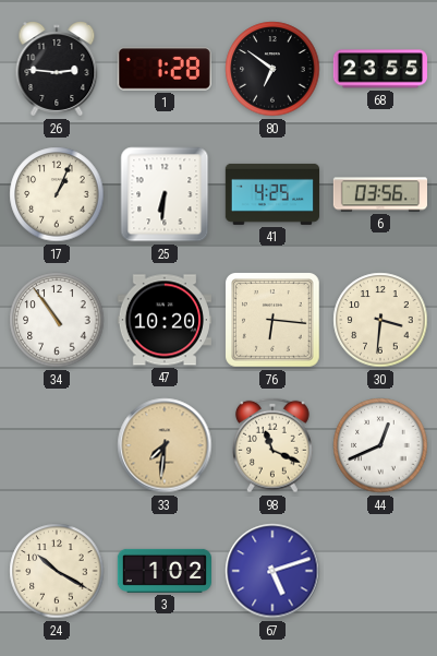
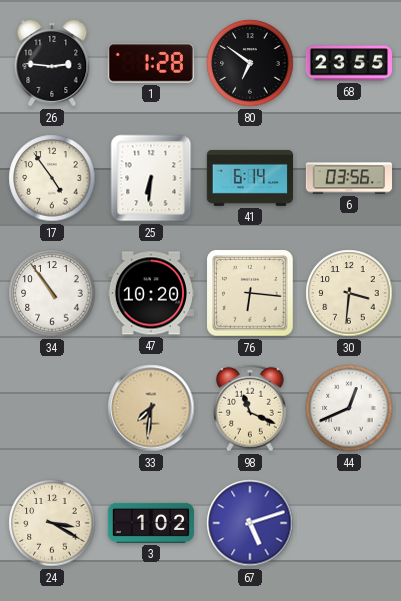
17: 1:04 -> 4:54 (52, 178)
41: 4:25 -> 6:14 (249, 178)
24: 10:20 -> 3:20 (52, 523)
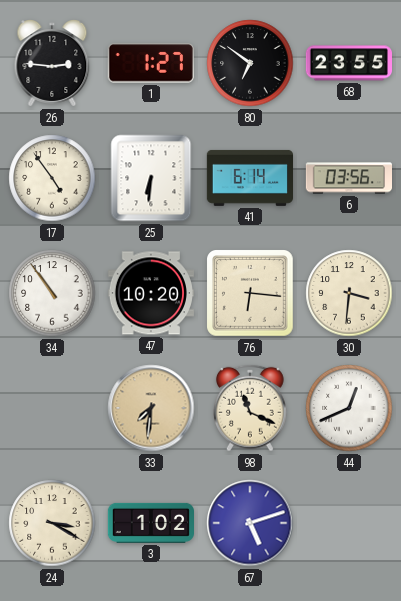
1: 1:28 -> 1:27 (151, 63)
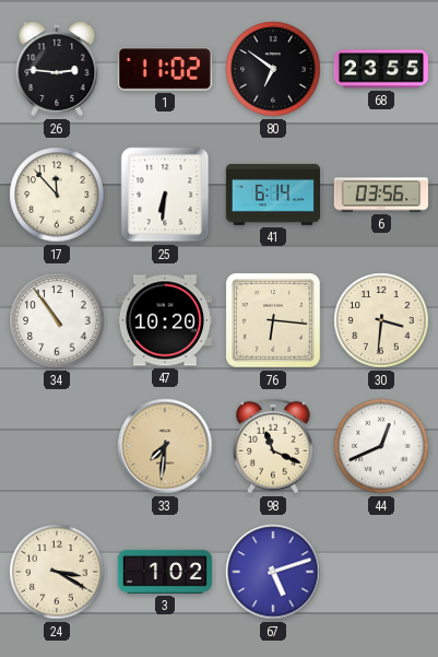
1: 1:27 -> 11:02 (165, 69)
17: 4:54 -> 11:53 (57, 195)
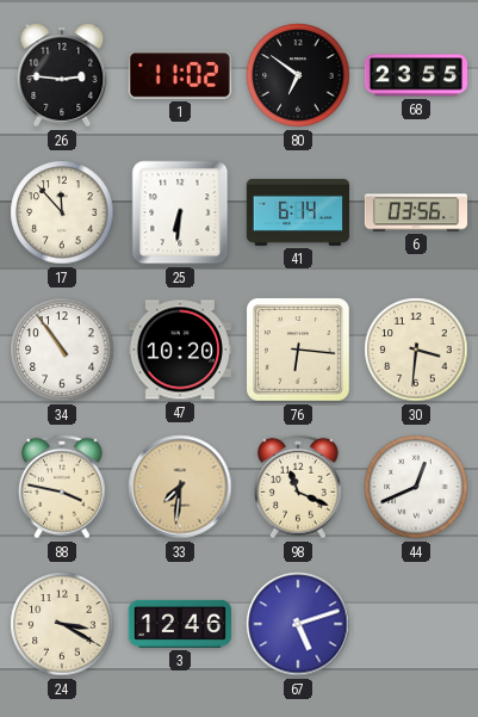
88: none -> 3:47 (63, 487)
3: 1:02 -> 12:46 (179, 624)
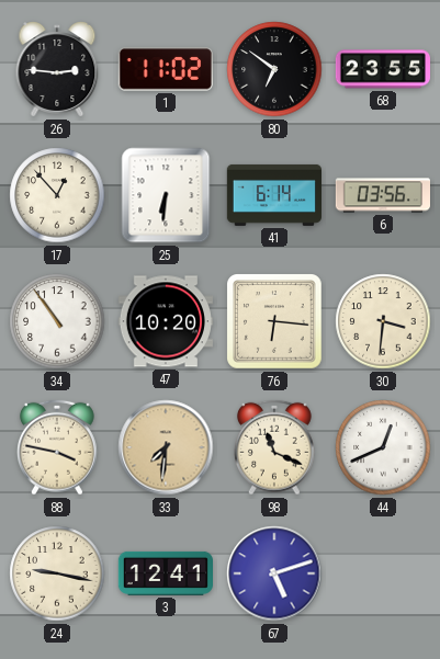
17: 11:53 -> 12:53 (57, 195)
24: 3:20 -> 9:17 (57, 573)
3: 12:46 -> 12:41 (165, 573)
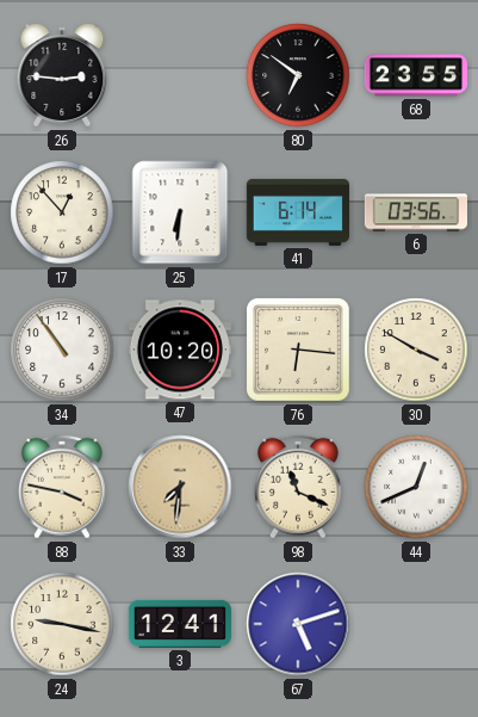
1: 11:02 -> none (166, 69)
30: 3:31 -> 3:50 (416, 350)
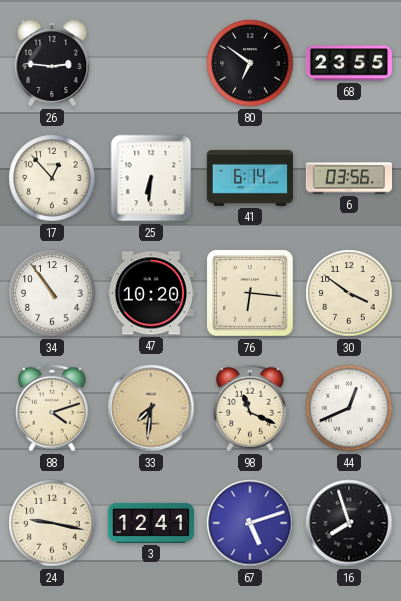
30: 3:50 -> 3:51 (349, 293)
88: 3:47 -> 4:12 (53, 408)
16: none -> 7:57 (349, 523)
